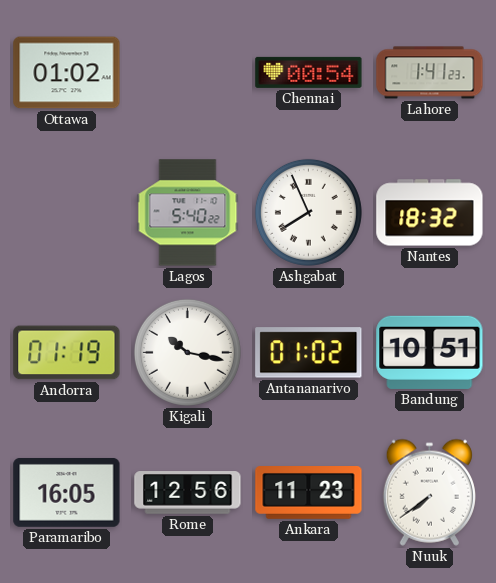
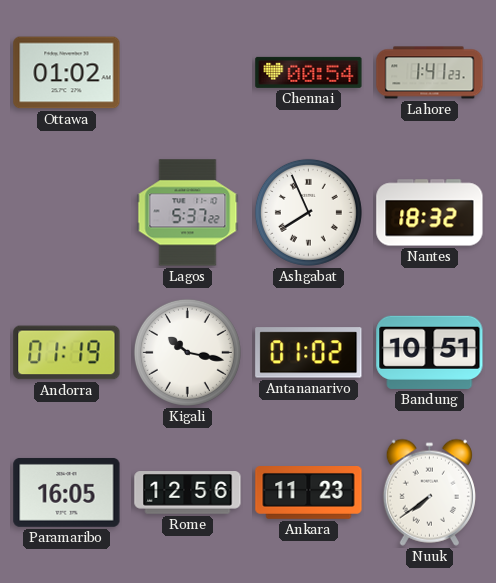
Lagos: 5:40 -> 5:37 (188, 213)
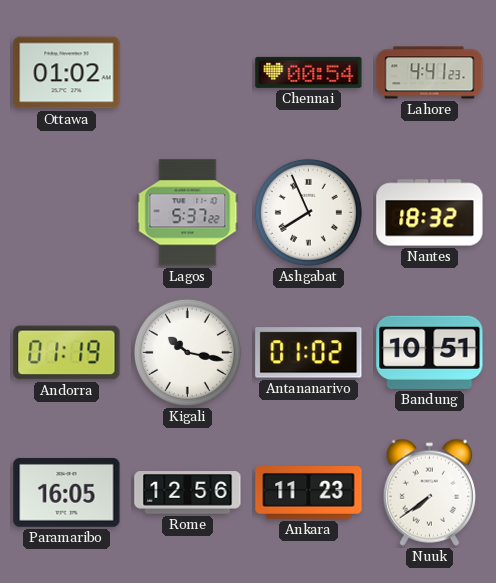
Lahore: 1:41 -> 4:41 (430, 73)
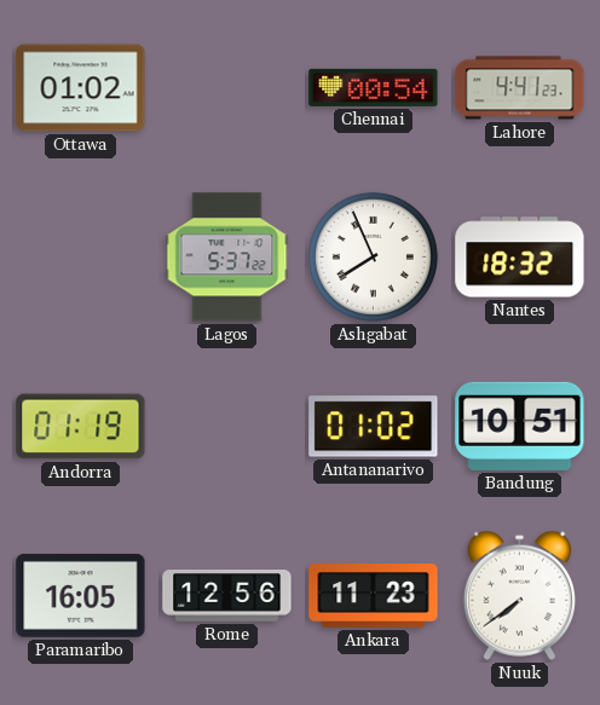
Kigali: 10:17 -> none (187, 352)
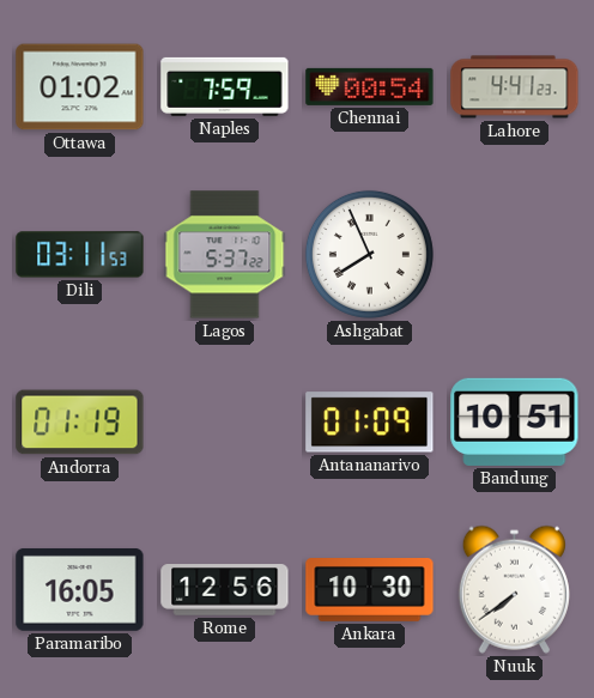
Naples: none -> 7:59 (225, 86)
Dili: none -> 03:11 (80, 255)
Nantes: 18:32 -> none (520, 258)
Antananarivo: 01:02 -> 01:09 (370, 423)
Ankara: 11:23 -> 10:30 (370, 590)
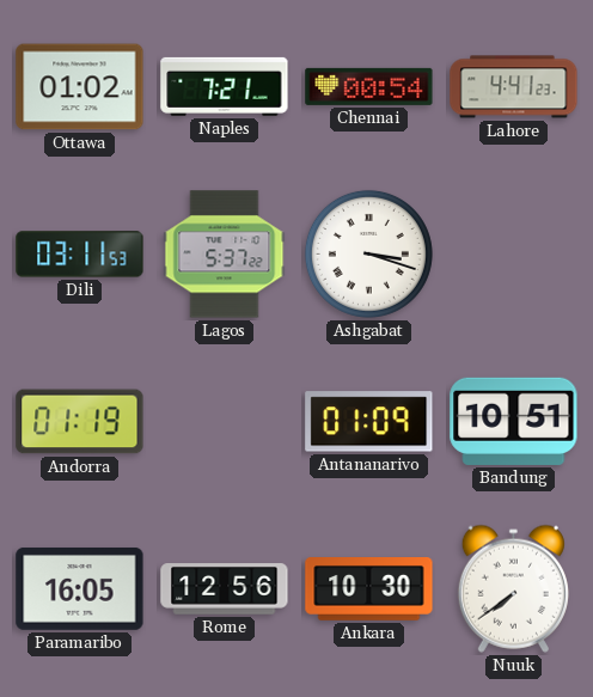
Naples: 7:59 -> 7:21 (225, 86)
Ashgabat: 7:56 -> 3:18 (368, 253)
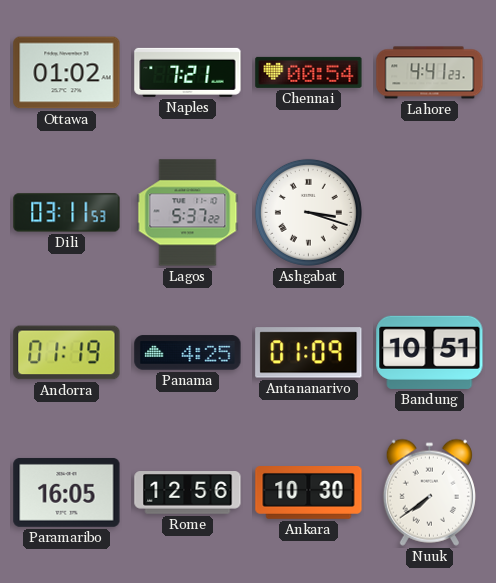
Panama: none -> 4:25 (188, 353)
